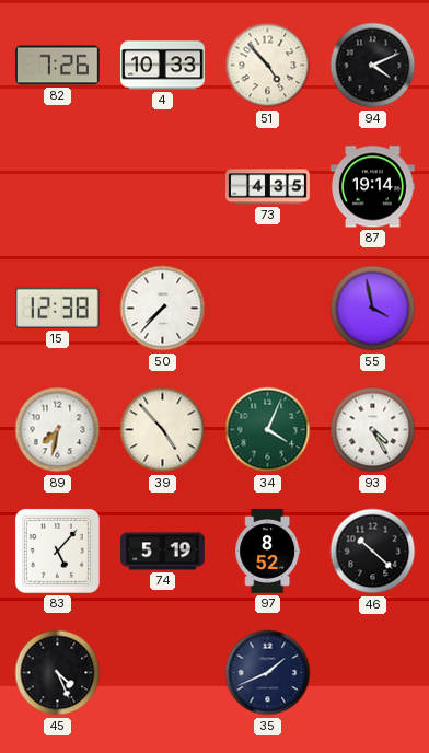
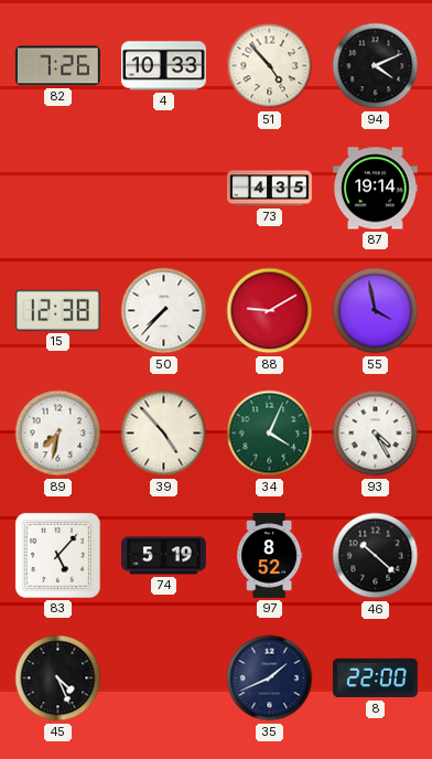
88: none -> 9:10 (270, 311)
8: none -> 22:00 (376, 678)
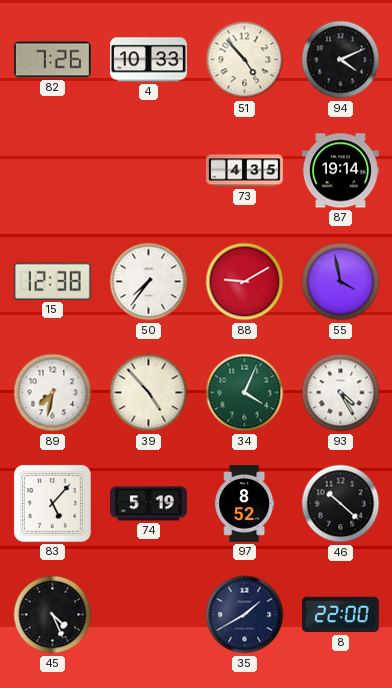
50: 7:37 -> 7:36 (149, 282)
35: 1:41 -> 1:40 (245, 615)
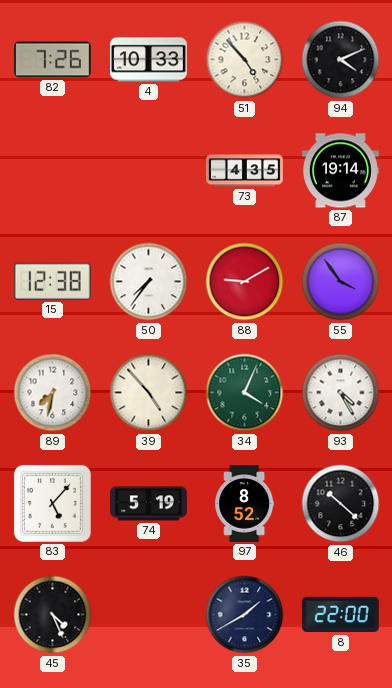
55: 3:58 -> 3:54 (341, 282)
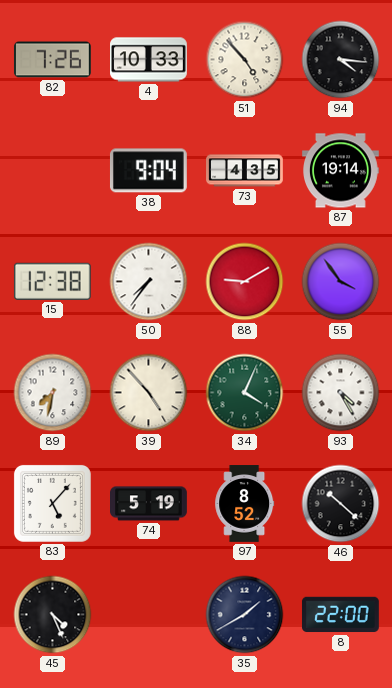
94: 4:11 -> 4:16 (341, 60)
38: none -> 9:04 (148, 171)
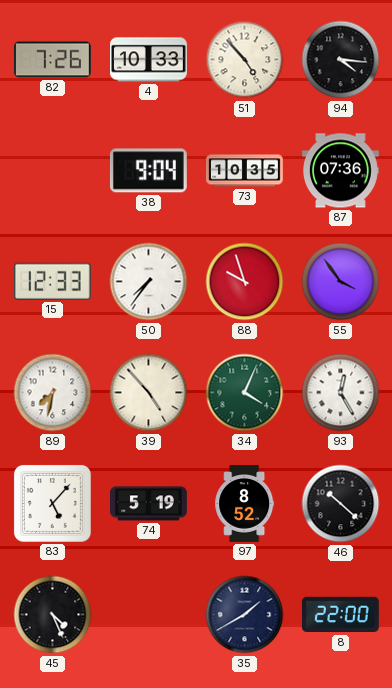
73: 4:35 -> 10:35 (245, 171)
87: 19:14 -> 07:36 (341, 171)
15: 12:38 -> 12:33 (52, 281)
88: 9:10 -> 9:57 (245, 282)
93: 4:25 -> 12:25 (341, 393)
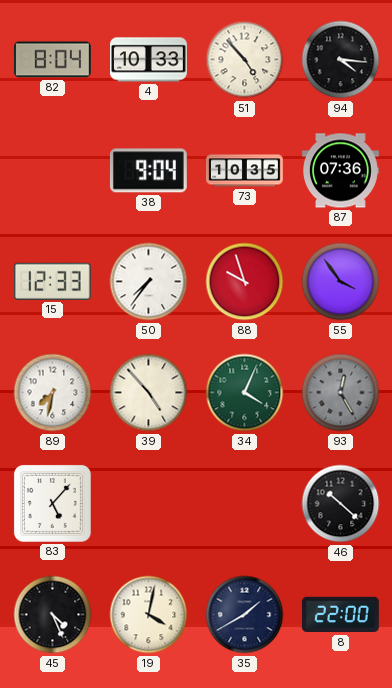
82: 7:26 -> 8:04 (53, 60)
93 dial: white -> grey (341, 393)
74: 5:19 -> none (149, 504)
97: 8:52 -> none (245, 504)
19: none -> 4:02 (149, 615)
